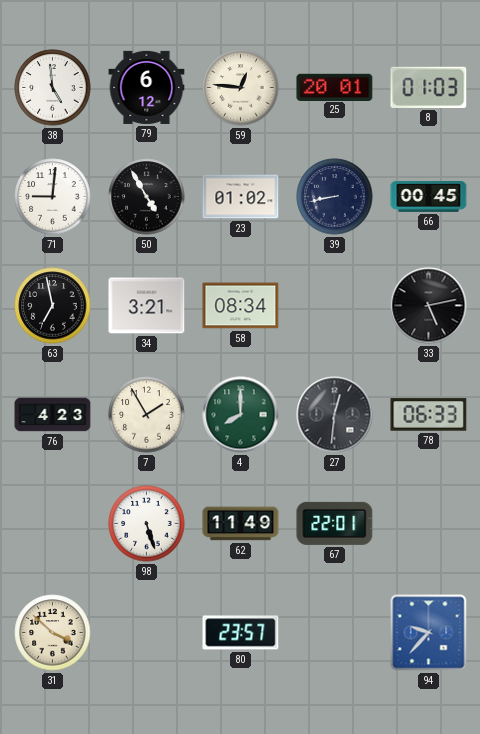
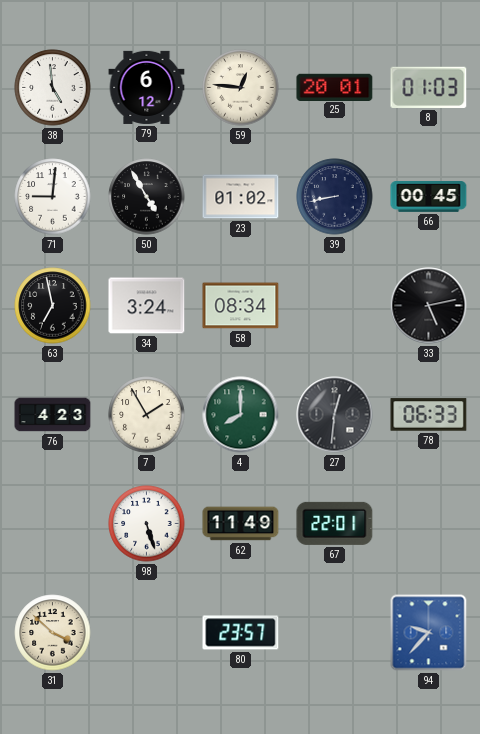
34: 3:21 -> 3:24 (147, 306)
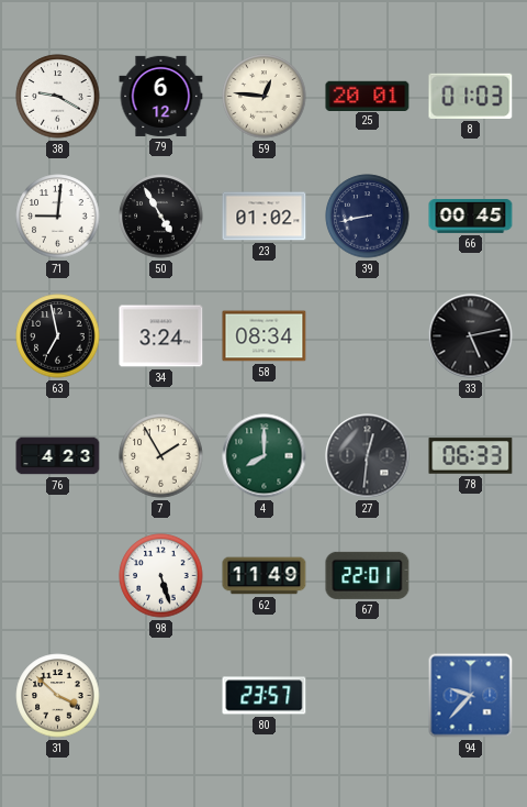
38: 4:59 -> 9:20 (58, 97)
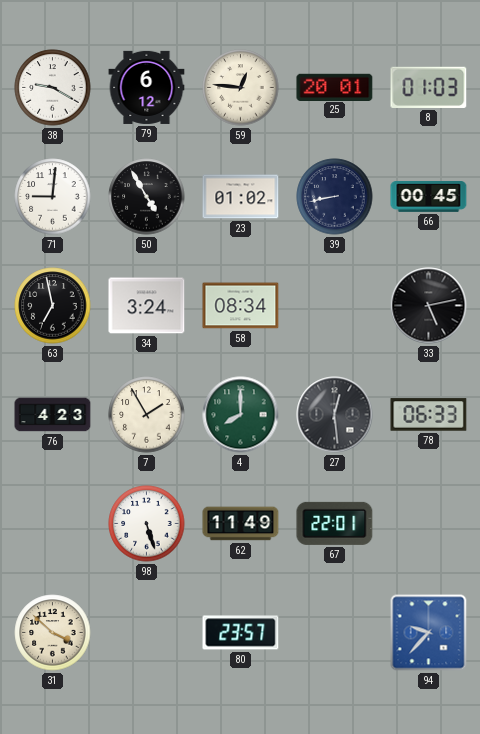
27: 12:31 -> 12:29 (335, 415)
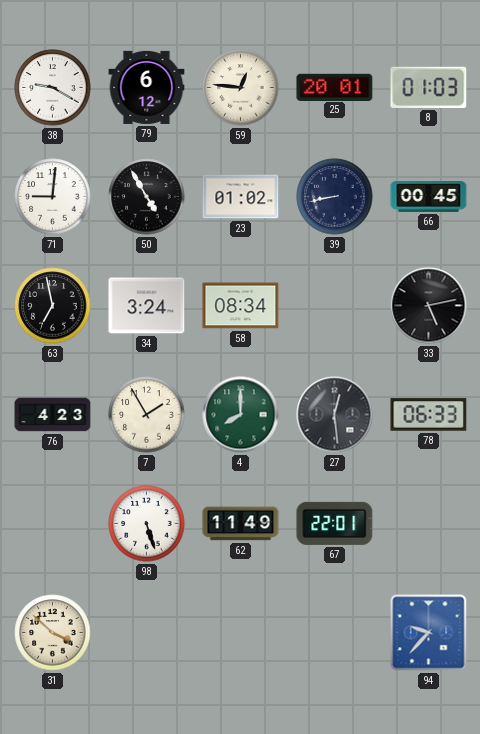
80: 23:57 -> none (241, 633)
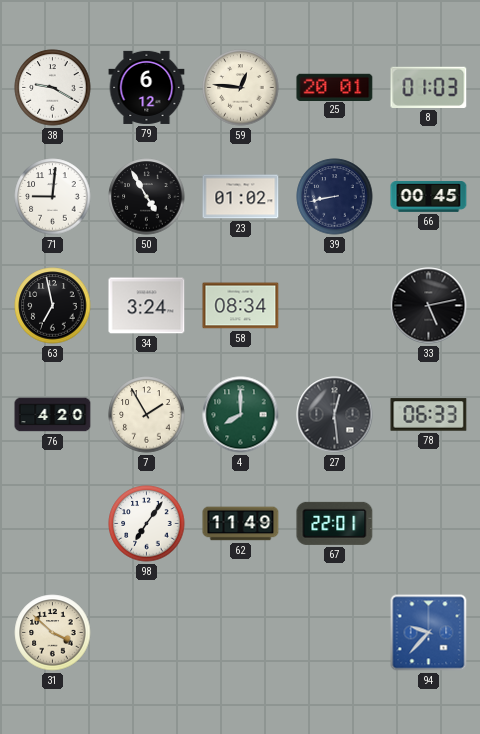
76: 4:23 -> 4:20 (53, 415)
98: 5:27 -> 7:06 (147, 524)
